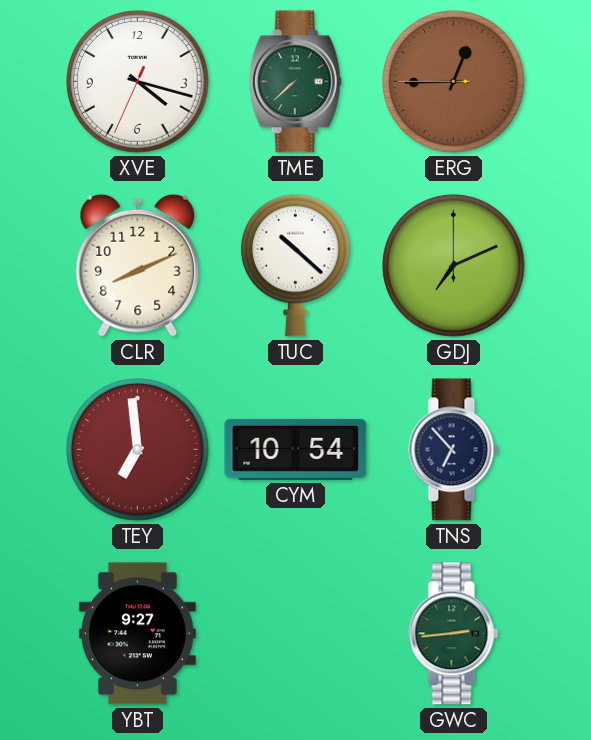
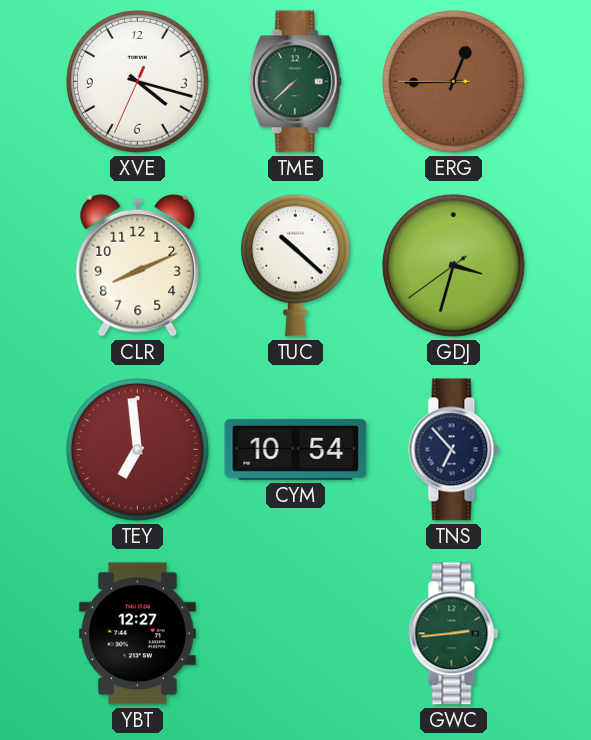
GDJ: 7:11 -> 3:32 (454, 266)
YBT: 9:27 -> 12:27 (137, 634)
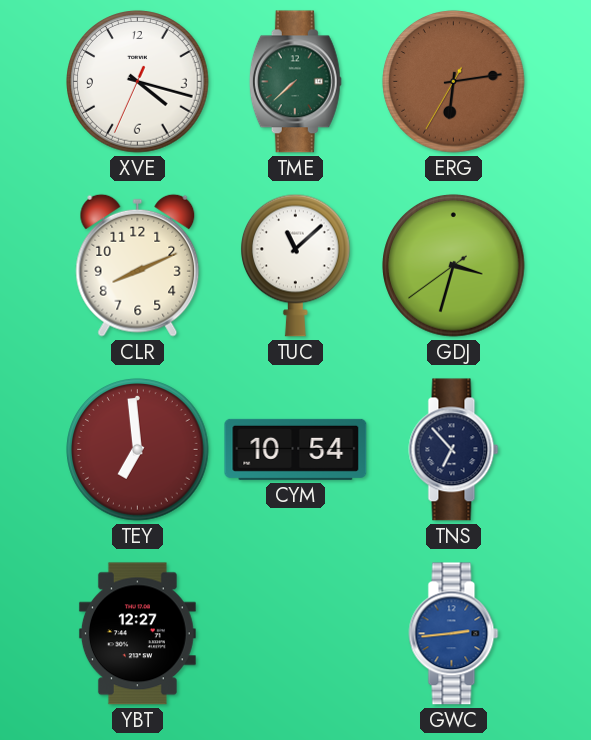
ERG: 12:44 -> 6:13 (454, 82)
TUC: 10:22 -> 11:08 (296, 265)
GWC dial: green -> blue (454, 634)
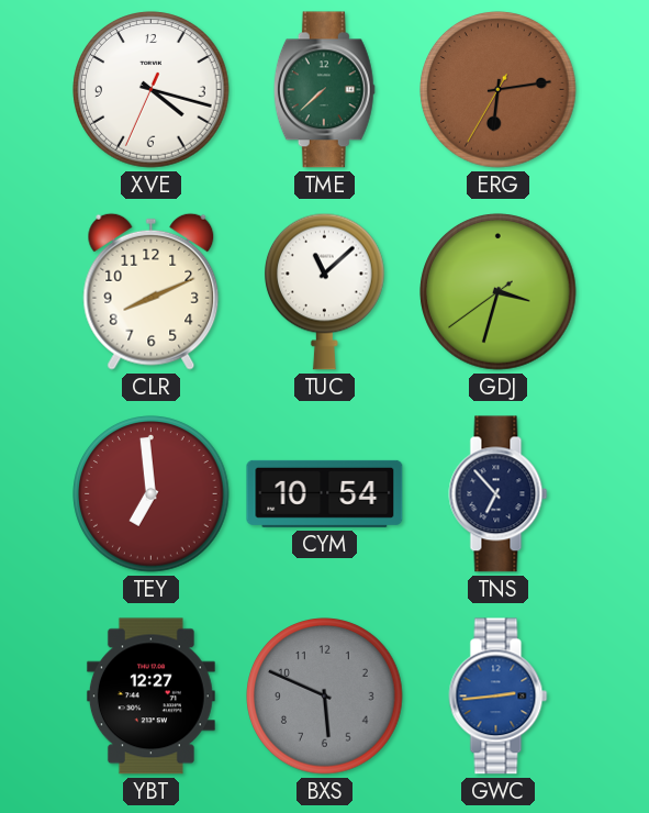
BXS: none -> 5:49 (325, 697)
